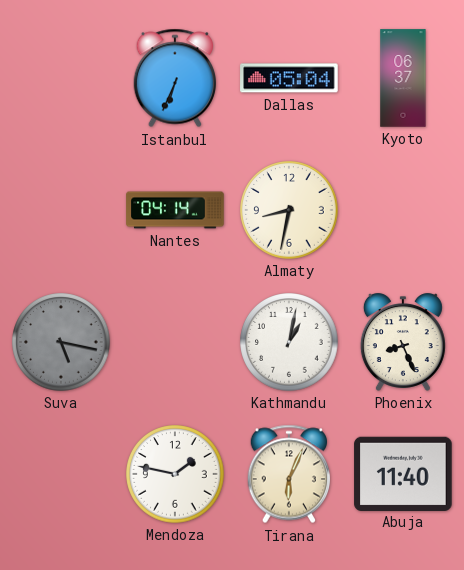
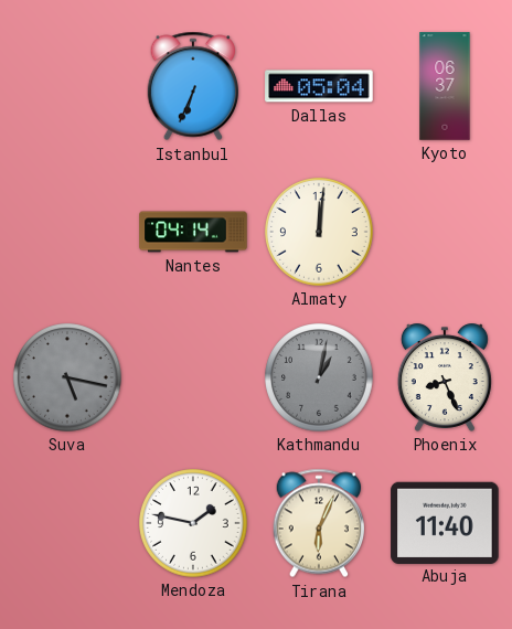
Almaty: 8:32 -> 12:01 (319, 232)
Kathmandu dial: white -> grey (319, 377)
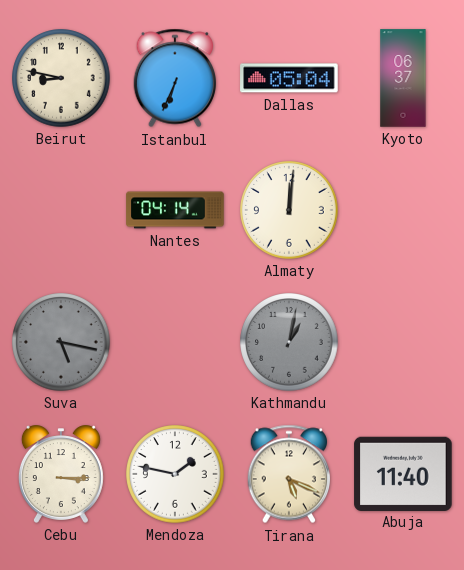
Beirut: none -> 8:47 (61, 78)
Phoenix: 8:26 -> none (445, 377)
Cebu: none -> 3:15 (61, 474)
Tirana: 6:04 -> 5:19 (288, 474)
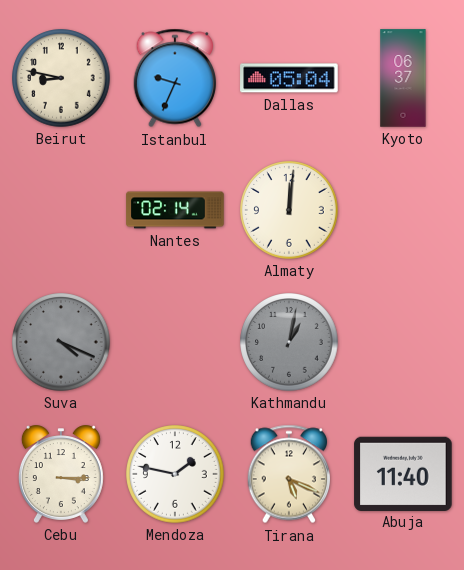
Istanbul: 6:34 -> 9:34 (174, 78)
Nantes: 04:14 -> 02:14 (175, 210)
Suva: 5:17 -> 4:19 (61, 342)
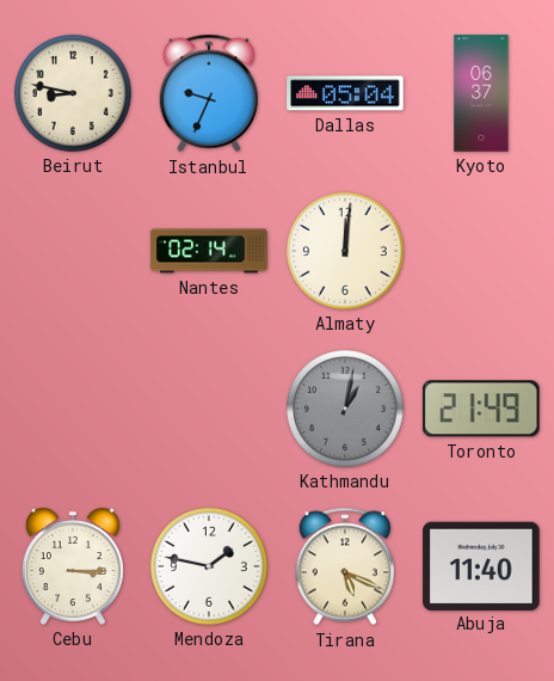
Suva: 4:19 -> none (61, 342)
Toronto: none -> 21:49 (481, 409)
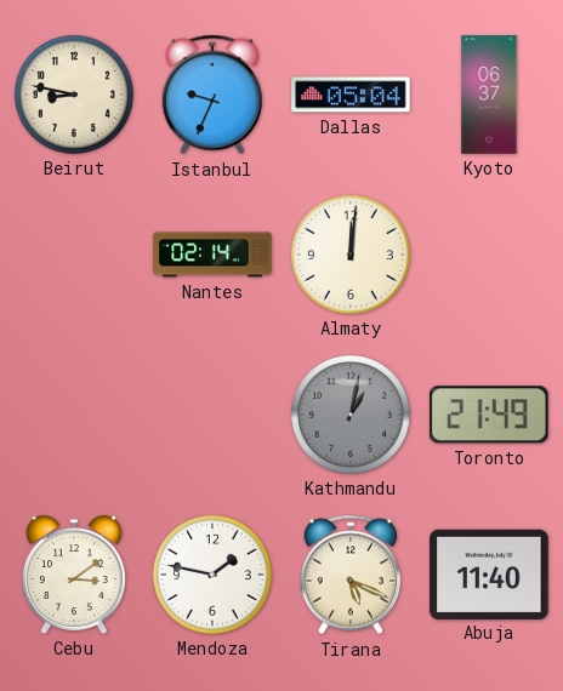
Cebu: 3:15 -> 3:09 (74, 575)
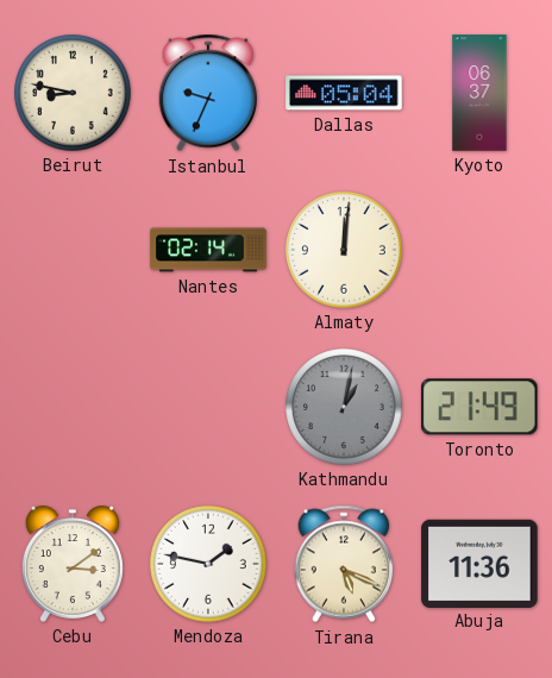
Abuja: 11:40 -> 11:36 (479, 563)
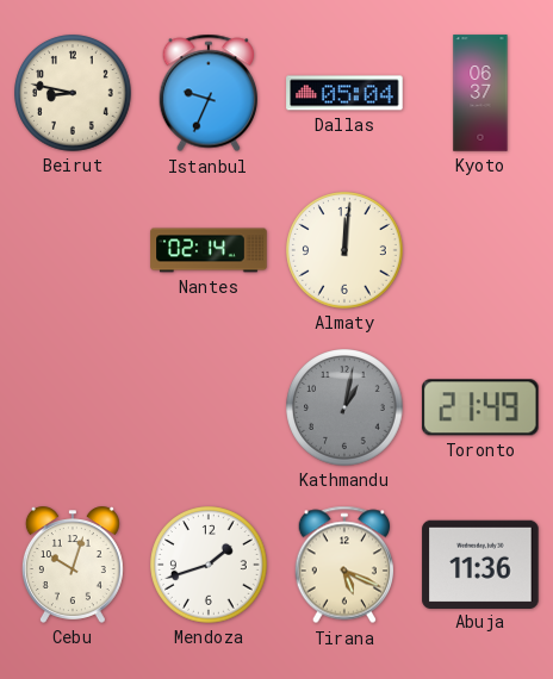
Cebu: 3:09 -> 10:03 (73, 565)
Mendoza: 1:47 -> 1:42 (209, 565)
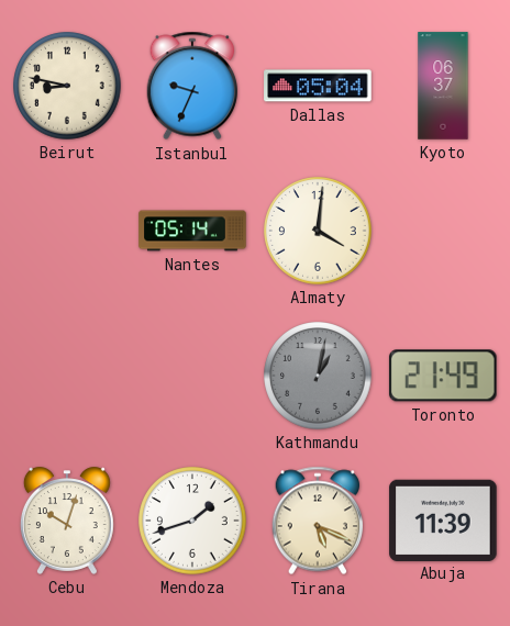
Nantes: 02:14 -> 05:14 (192, 231)
Almaty: 12:01 -> 4:01 (318, 231)
Abuja: 11:36 -> 11:39 (443, 519)
